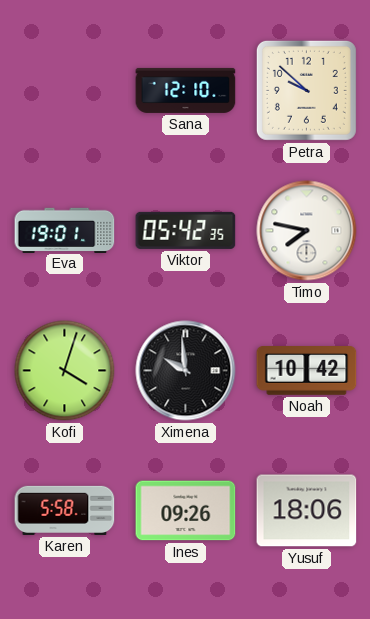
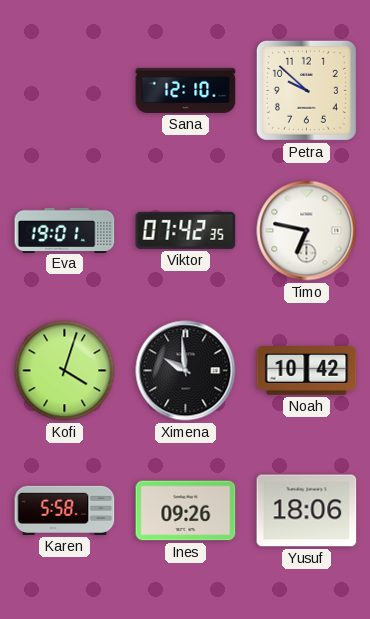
Viktor: 05:42 -> 07:42 (186, 230)
Timo: 7:47 -> 6:47 (307, 231)
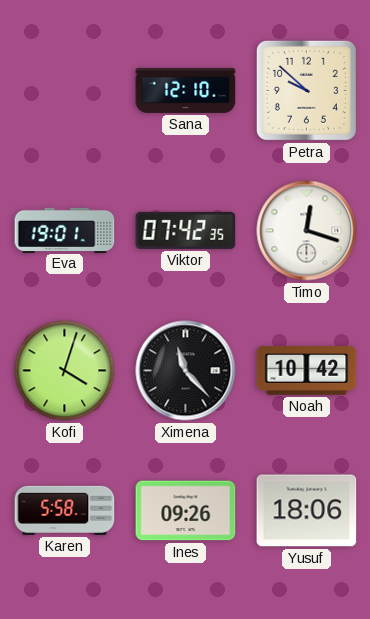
Timo: 6:47 -> 12:18 (307, 231)
Ximena: 9:59 -> 11:23 (186, 371)
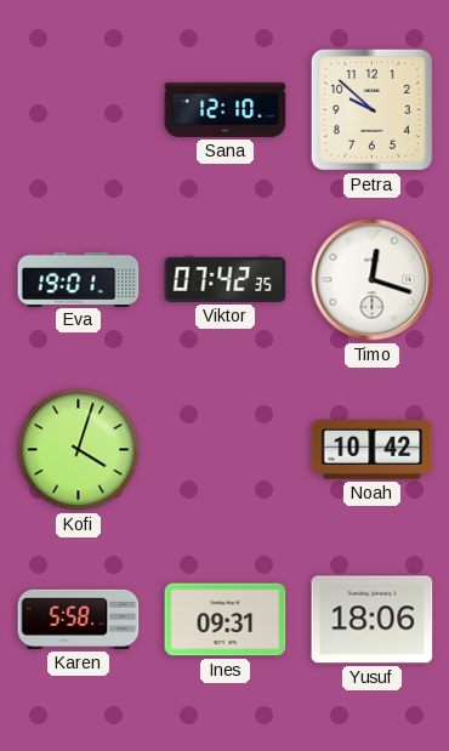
Ximena: 11:23 -> none (186, 371)
Ines: 09:26 -> 09:31 (226, 620)
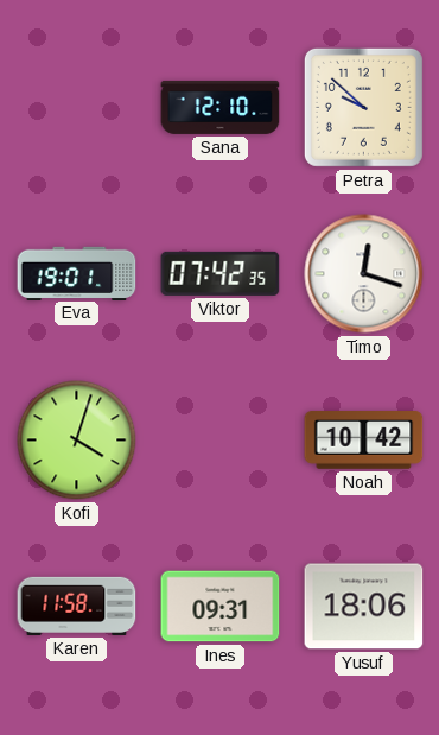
Karen: 5:58 -> 11:58 (77, 606)
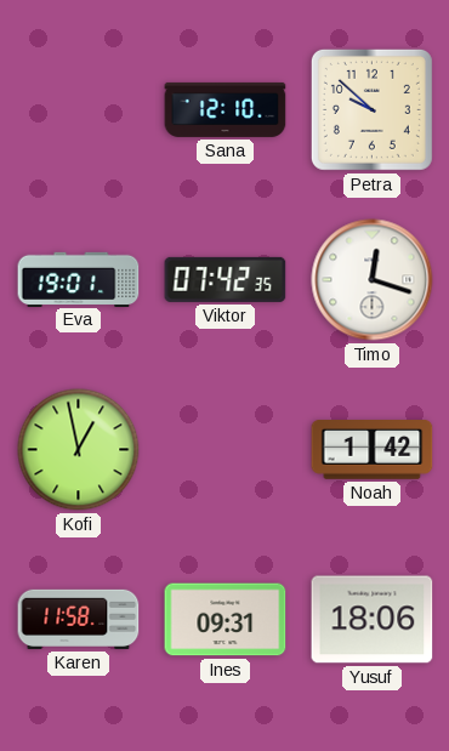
Kofi: 4:03 -> 12:58 (79, 450)
Noah: 10:42 -> 1:42 (373, 450)
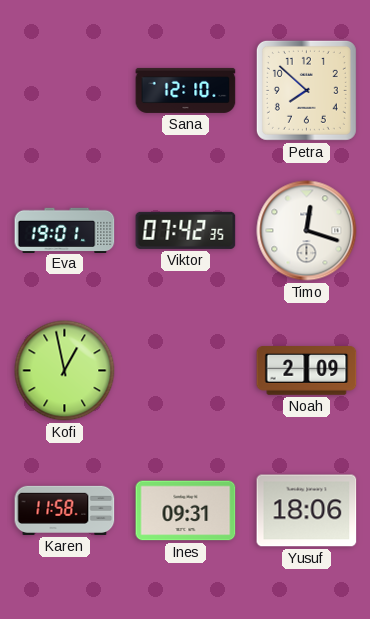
Petra: 9:52 -> 7:52 (306, 90)
Noah: 1:42 -> 2:09 (307, 371)
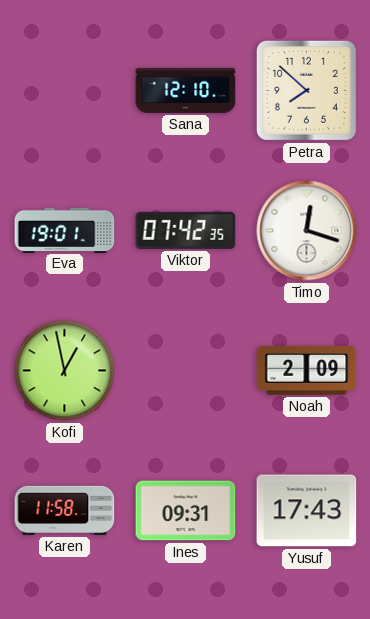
Yusuf: 18:06 -> 17:43 (307, 511)
